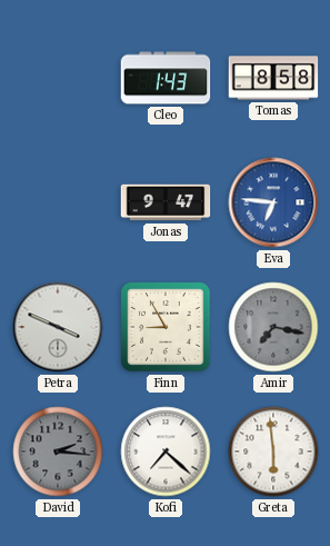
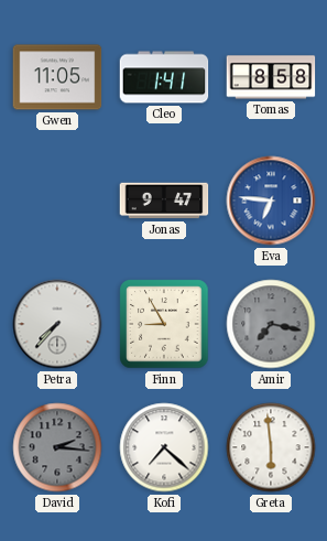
Gwen: none -> 11:05 (57, 77)
Cleo: 1:43 -> 1:41 (164, 77)
Petra: 3:49 -> 7:37 (57, 324)
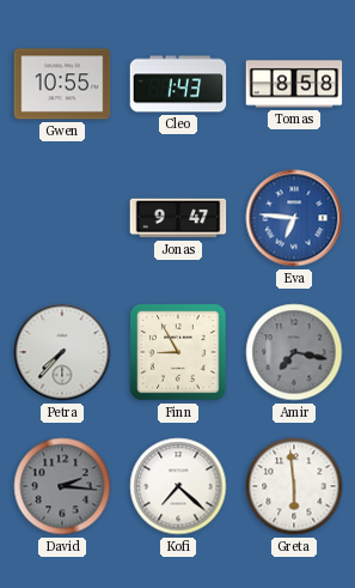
Gwen: 11:05 -> 10:55 (62, 84)
Cleo: 1:41 -> 1:43 (178, 84)
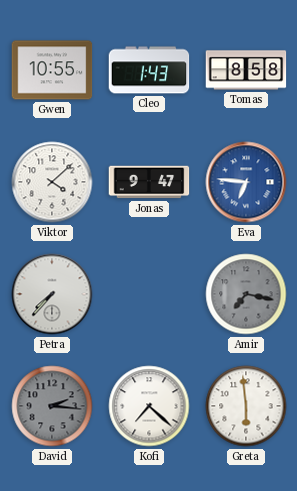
Viktor: none -> 4:08 (52, 182)
Finn: 8:55 -> none (178, 352)
